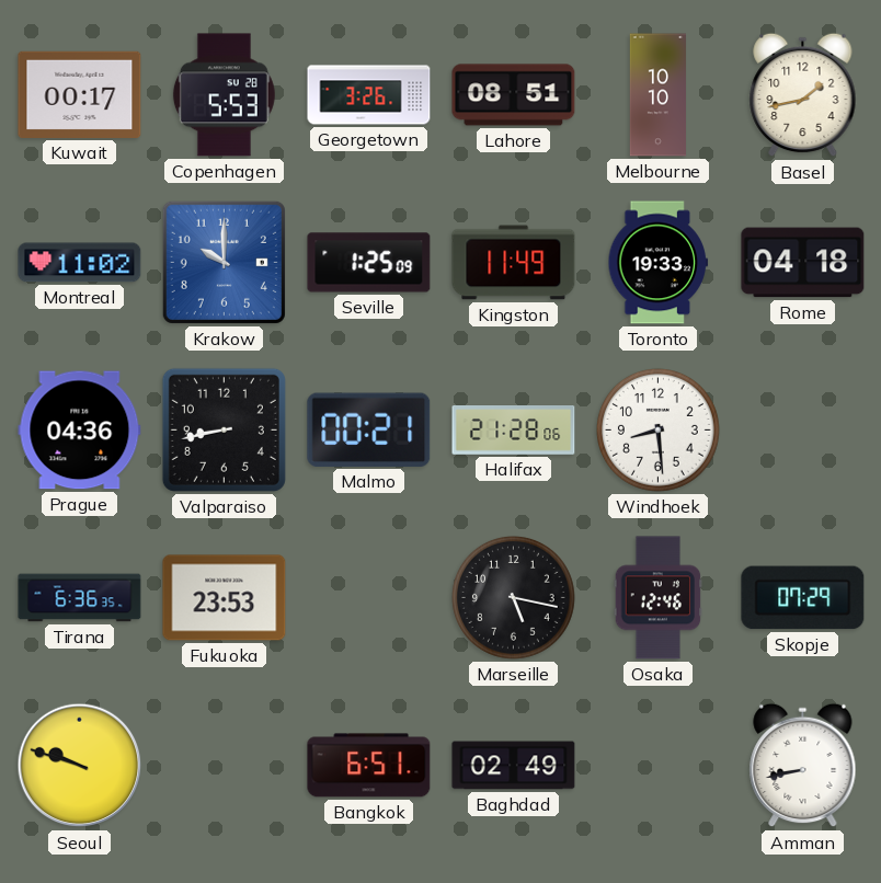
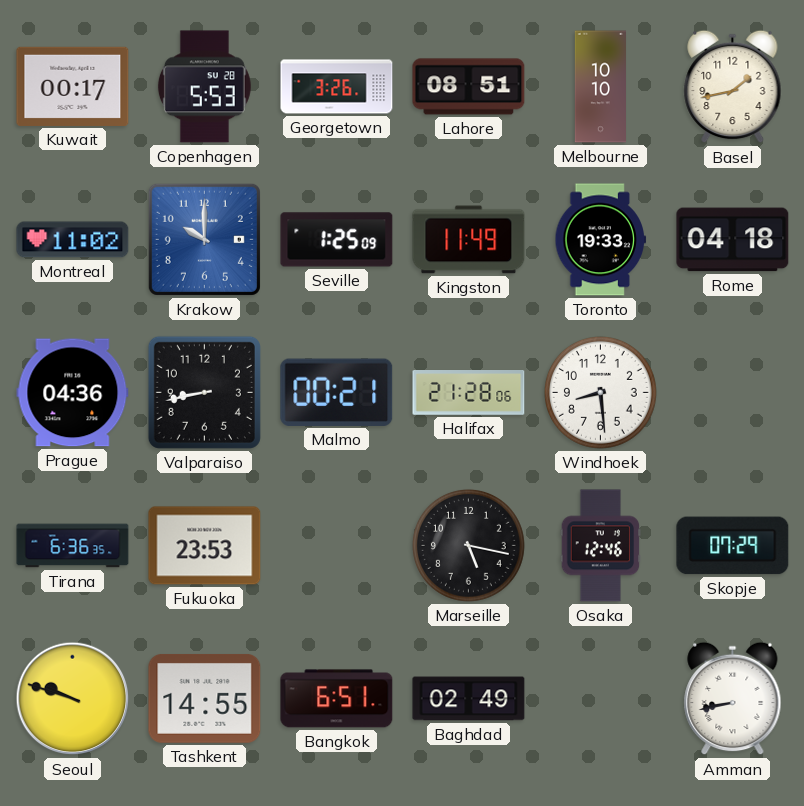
Tashkent: none -> 14:55 (205, 698)
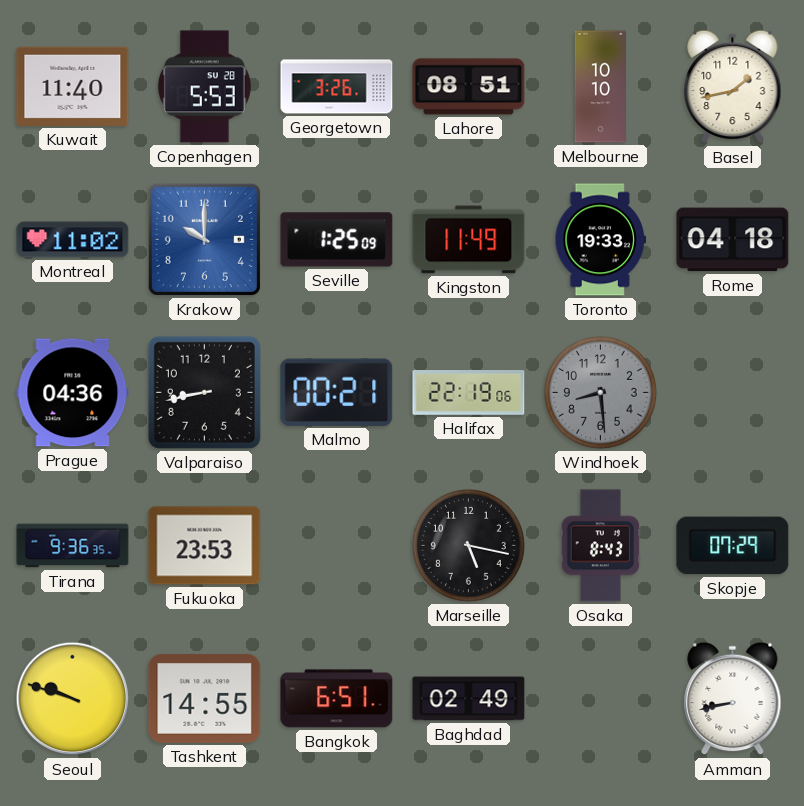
Kuwait: 00:17 -> 11:40 (73, 86)
Halifax: 21:28 -> 22:19 (469, 393)
Windhoek dial: white -> grey (600, 392)
Tirana: 6:36 -> 9:36 (73, 546)
Osaka: 12:46 -> 8:43 (601, 546)
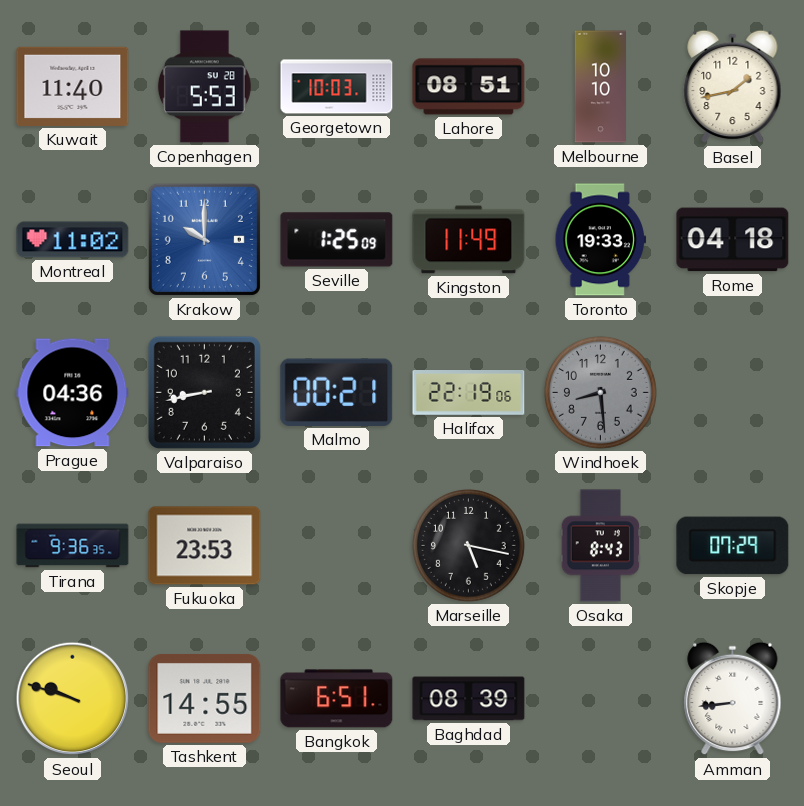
Georgetown: 3:26 -> 10:03 (337, 87)
Baghdad: 02:49 -> 08:39 (469, 699)
Amman: 8:43 -> 8:44 (733, 699)
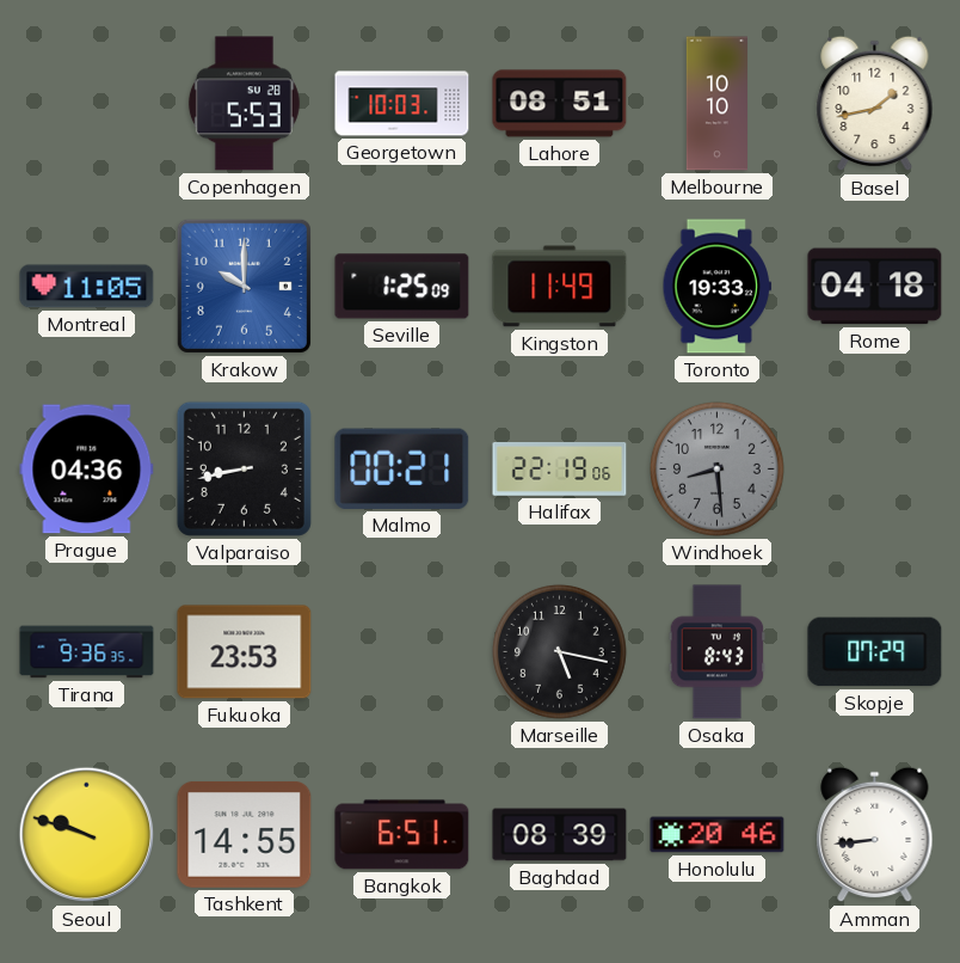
Kuwait: 11:40 -> none (73, 86)
Montreal: 11:02 -> 11:05 (87, 287)
Honolulu: none -> 20:46 (718, 835)
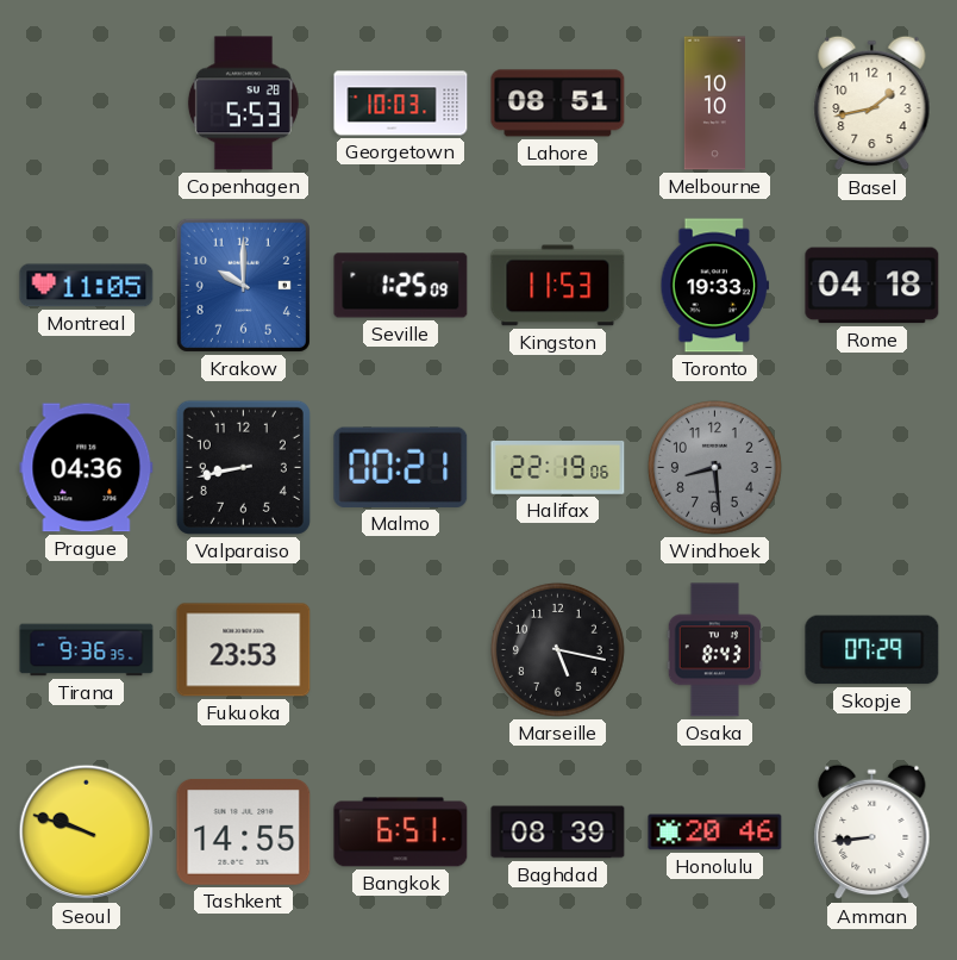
Kingston: 11:49 -> 11:53 (558, 286)
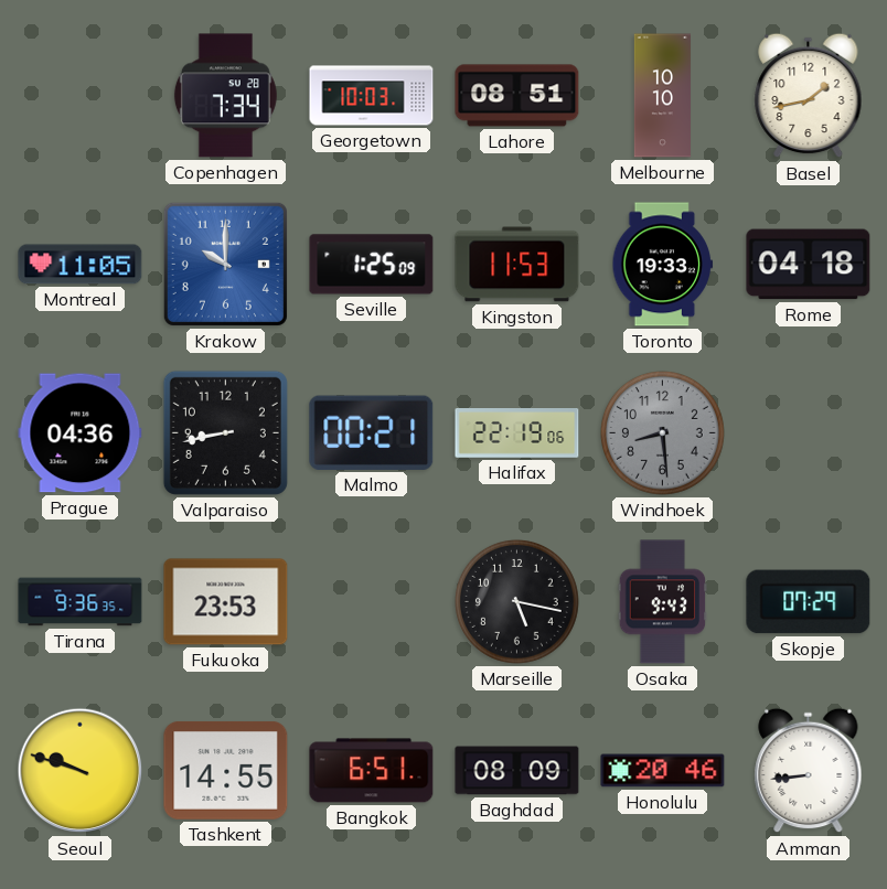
Copenhagen: 5:53 -> 7:34 (225, 96)
Osaka: 8:43 -> 9:43 (663, 602)
Baghdad: 08:39 -> 08:09 (517, 771)
